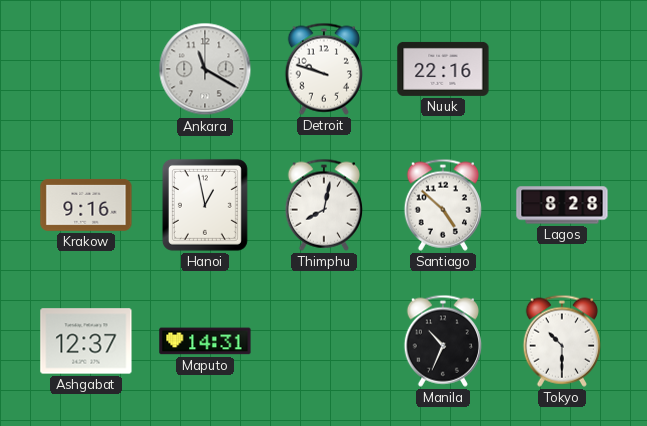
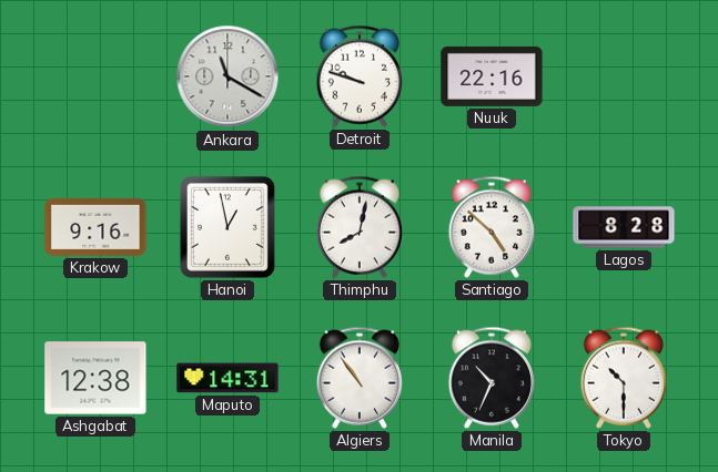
Ashgabat: 12:37 -> 12:38 (95, 378)
Algiers: none -> 10:54 (358, 378)
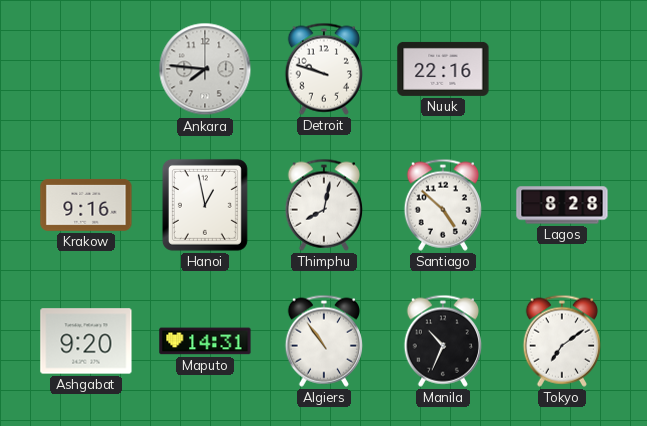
Ankara: 11:20 -> 7:46 (205, 69)
Ashgabat: 12:38 -> 9:20 (86, 341)
Tokyo: 10:30 -> 7:09 (561, 341)
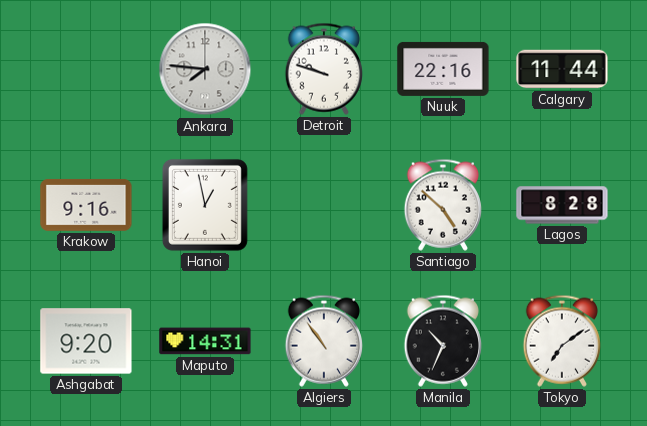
Calgary: none -> 11:44 (562, 69)
Thimphu: 8:02 -> none (323, 205)
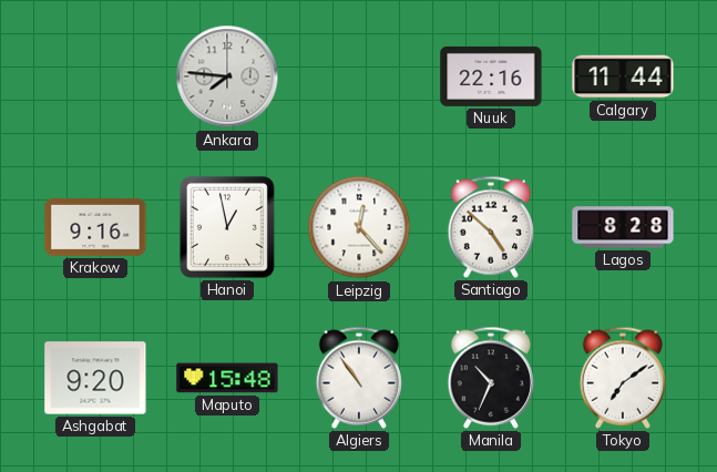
Detroit: 9:48 -> none (323, 69)
Leipzig: none -> 12:23 (359, 227)
Maputo: 14:31 -> 15:48 (227, 378)
